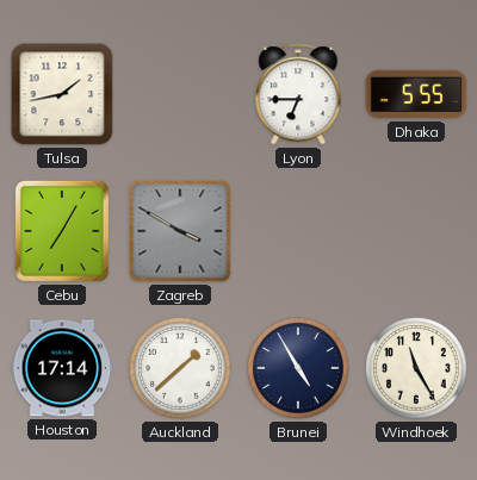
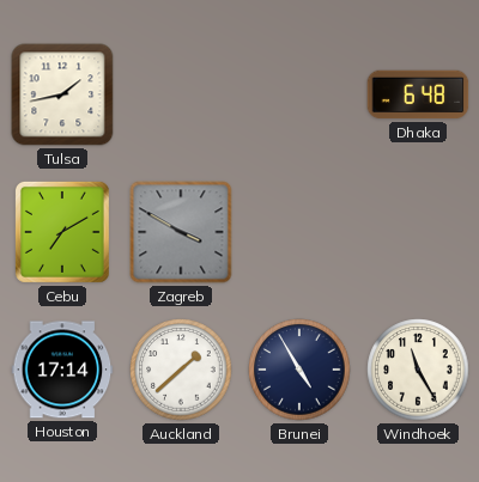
Lyon: 6:45 -> none (298, 94)
Dhaka: 5:55 -> 6:48 (418, 94)
Cebu: 7:05 -> 7:10 (62, 232)
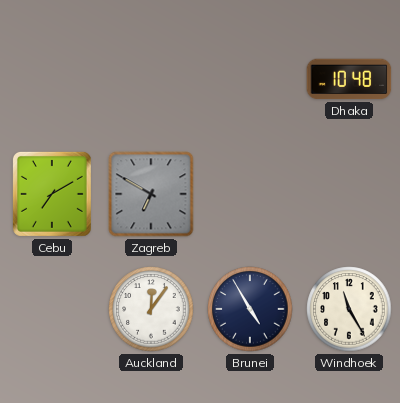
Tulsa: 1:43 -> none (62, 94)
Dhaka: 6:48 -> 10:48 (349, 79)
Zagreb: 3:50 -> 6:50 (151, 194)
Houston: 17:14 -> none (62, 370)
Auckland: 1:38 -> 12:06 (151, 309)
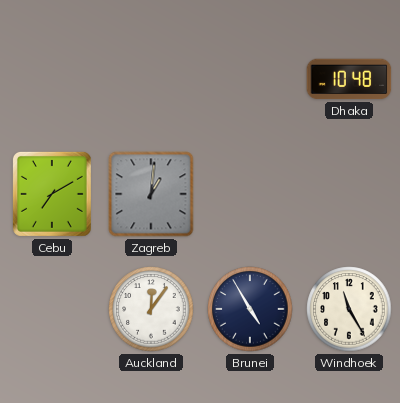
Zagreb: 6:50 -> 1:01 (151, 194)
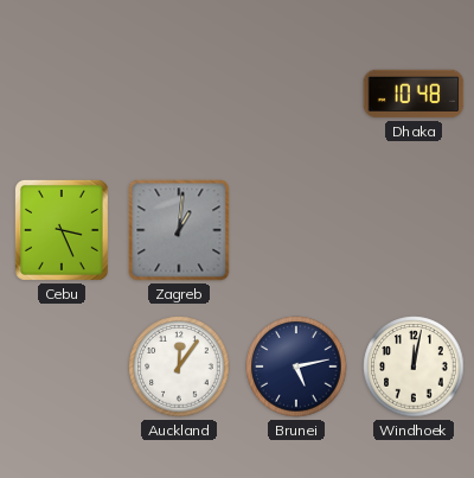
Cebu: 7:10 -> 3:26 (62, 230)
Brunei: 4:55 -> 5:13 (296, 367)
Windhoek: 11:25 -> 12:02 (414, 367)
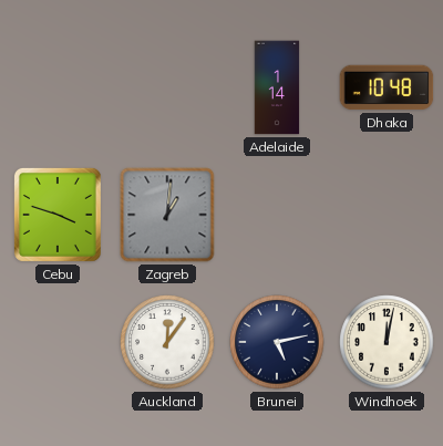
Adelaide: none -> 1:14 (277, 87)
Cebu: 3:26 -> 3:48 (58, 215)
